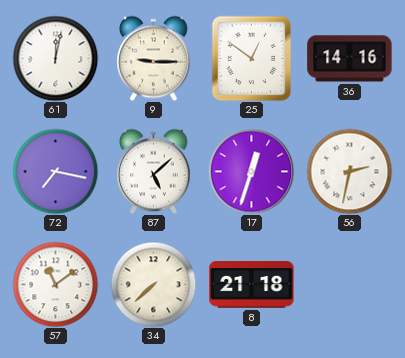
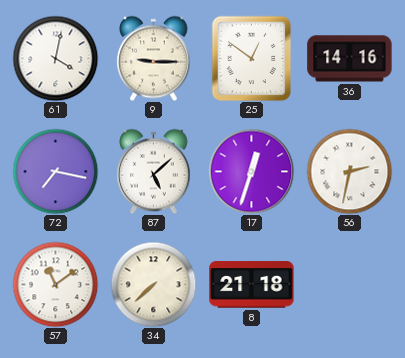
61: 12:02 -> 4:02 (55, 58)
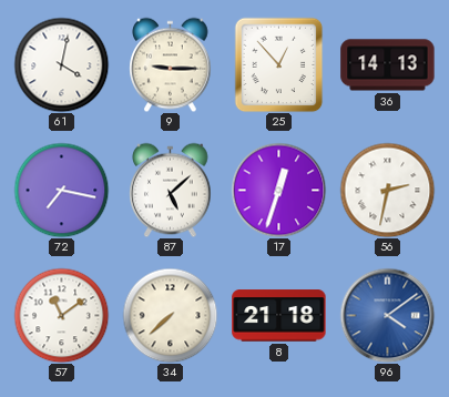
25: 12:51 -> 12:53 (279, 64)
36: 14:16 -> 14:13 (388, 65)
96: none -> 4:09 (387, 315)
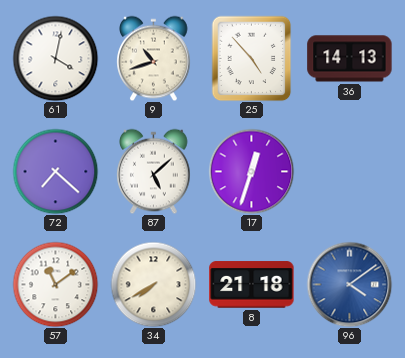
9: 9:15 -> 10:42 (154, 58)
25: 12:53 -> 4:53 (252, 58)
72: 7:17 -> 7:22 (55, 171)
56: 2:32 -> none (387, 190)
34: 7:38 -> 7:40 (153, 284)
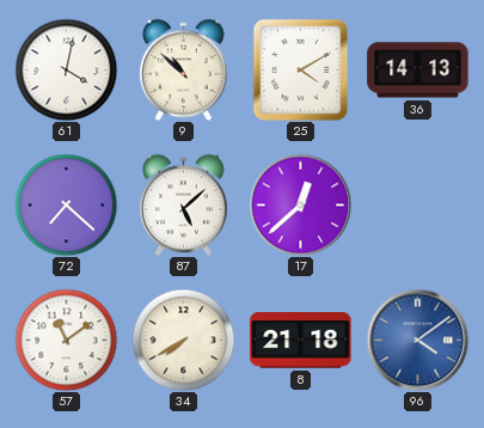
9: 10:42 -> 10:52 (184, 69)
25: 4:53 -> 4:10 (301, 69)
17: 12:33 -> 12:38 (300, 204)
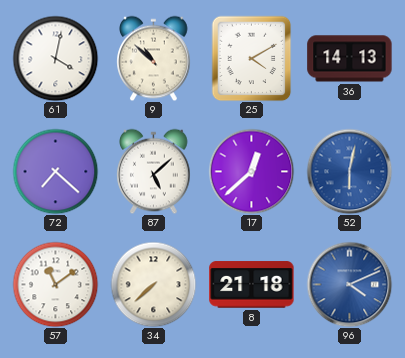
52: none -> 6:02 (349, 171)
34: 7:40 -> 7:38 (153, 284)
96: 4:09 -> 4:11 (349, 284)
